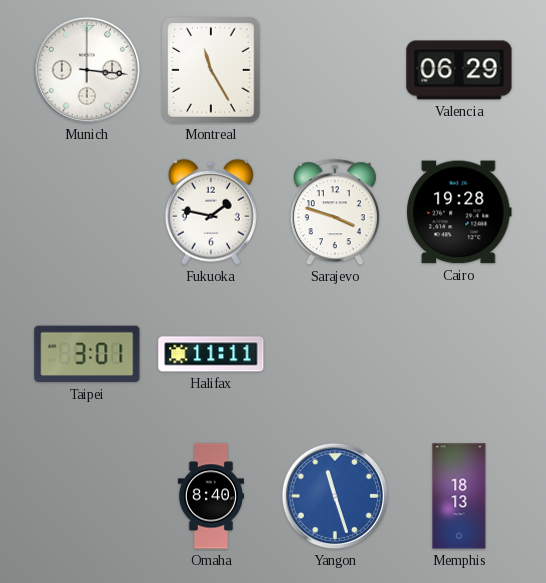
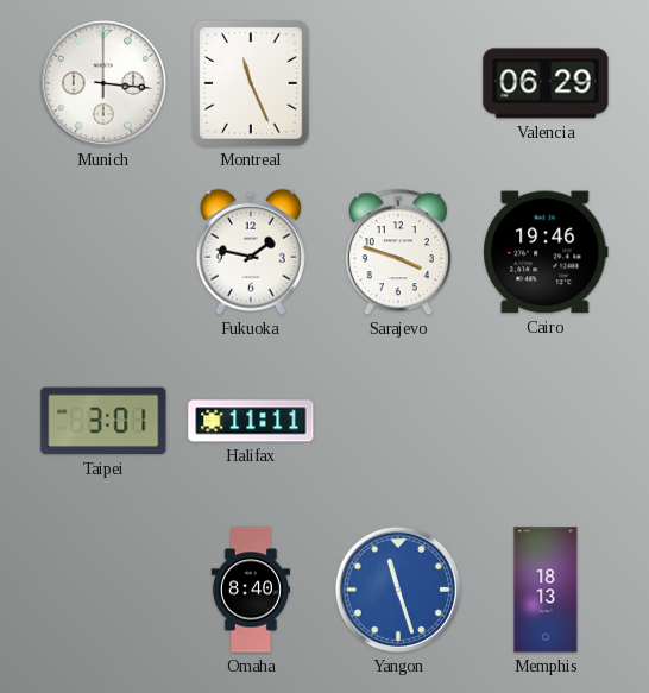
Montreal: 11:25 -> 11:26 (251, 83)
Cairo: 19:28 -> 19:46 (546, 252)
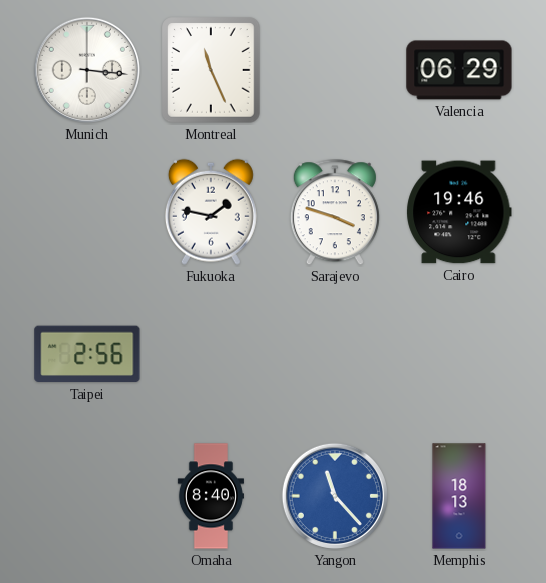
Taipei: 3:01 -> 2:56 (87, 354)
Halifax: 11:11 -> none (251, 421)
Yangon: 11:27 -> 11:23 (335, 496)
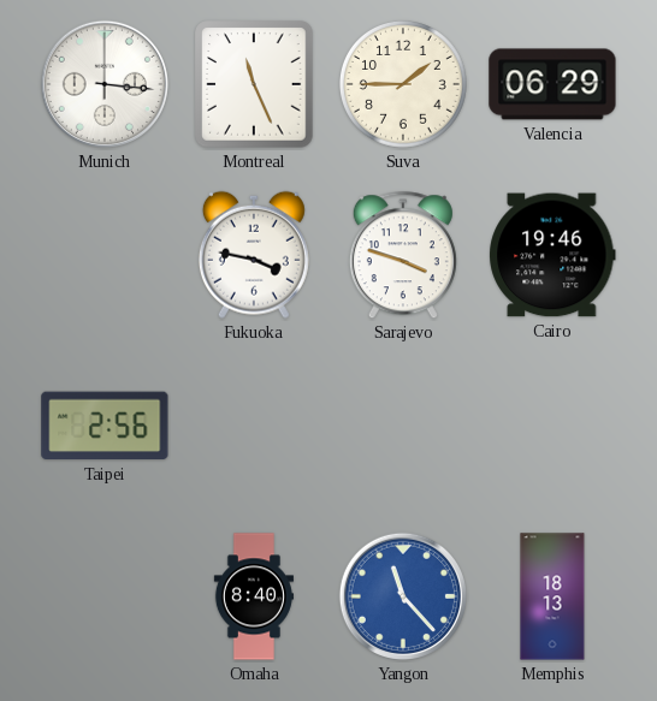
Suva: none -> 1:45 (403, 84)
Fukuoka: 1:47 -> 3:47 (254, 255)
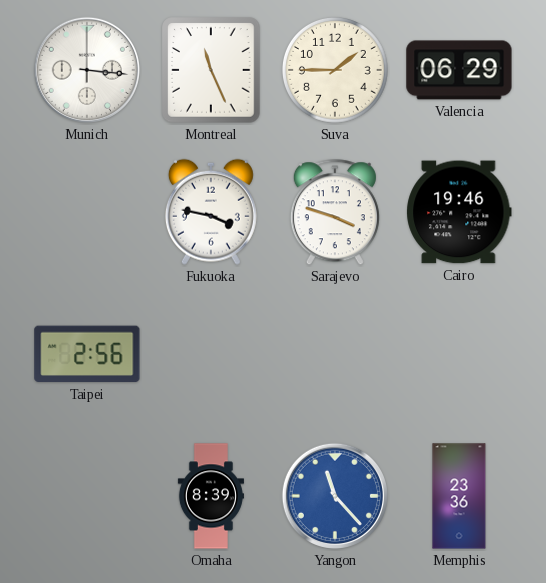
Omaha: 8:40 -> 8:39 (211, 496)
Memphis: 18:13 -> 23:36 (459, 496)
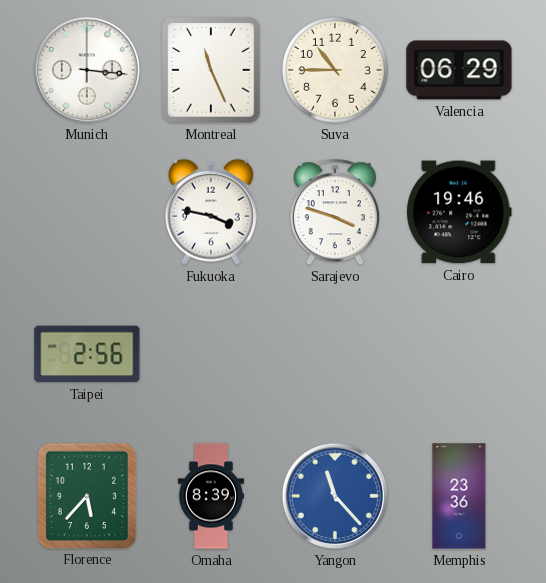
Suva: 1:45 -> 10:45 (335, 70)
Florence: none -> 5:37 (86, 495)
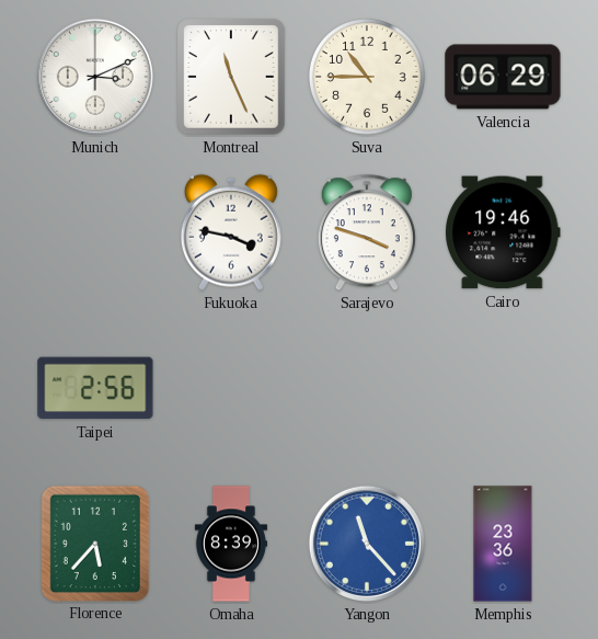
Munich: 3:16 -> 3:11 (95, 77)
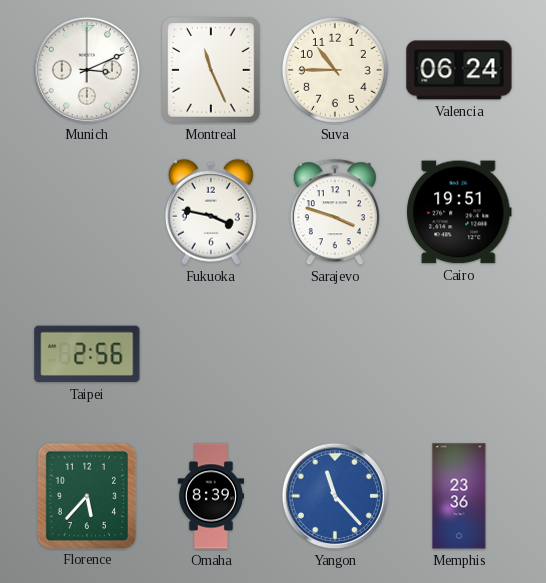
Valencia: 06:29 -> 06:24 (459, 70)
Cairo: 19:46 -> 19:51 (459, 212)
